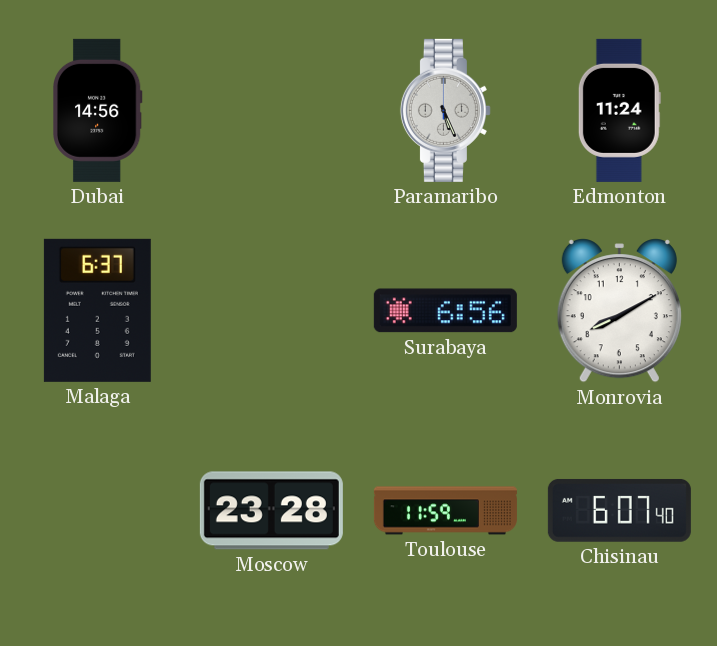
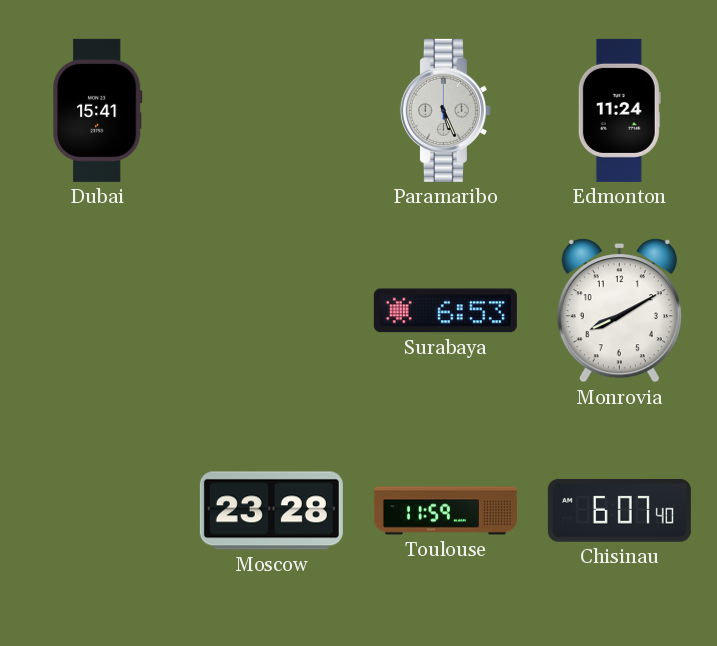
Dubai: 14:56 -> 15:41 (98, 110)
Malaga: 6:37 -> none (97, 310)
Surabaya: 6:56 -> 6:53 (445, 311)
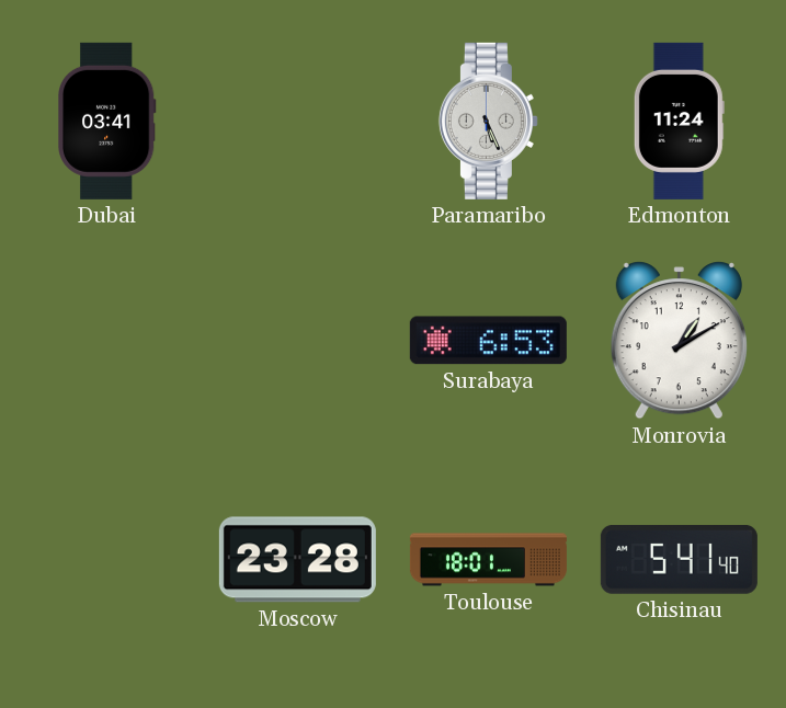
Dubai: 15:41 -> 03:41 (107, 121)
Monrovia: 8:10 -> 1:10 (679, 341)
Toulouse: 11:59 -> 18:01 (488, 560)
Chisinau: 6:07 -> 5:41 (679, 559)
